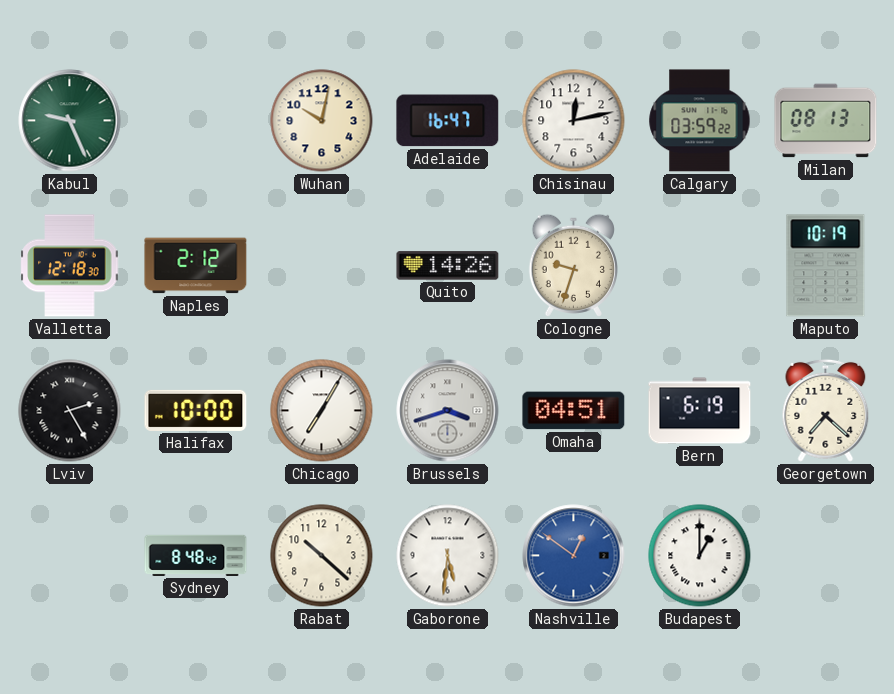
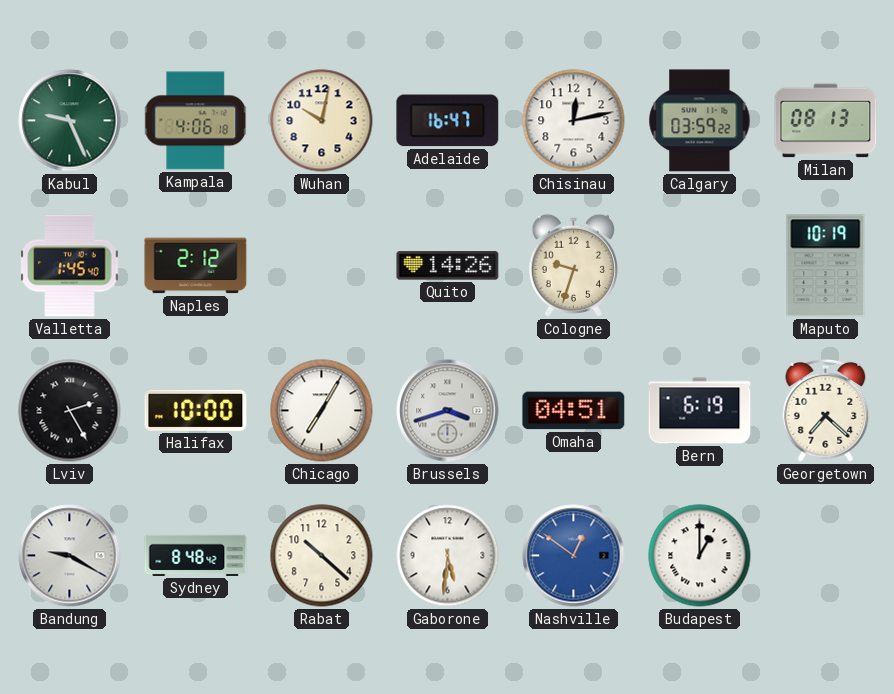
Kampala: none -> 4:06 (196, 121)
Valletta: 12:18 -> 1:45 (70, 266)
Bandung: none -> 9:20 (70, 556)
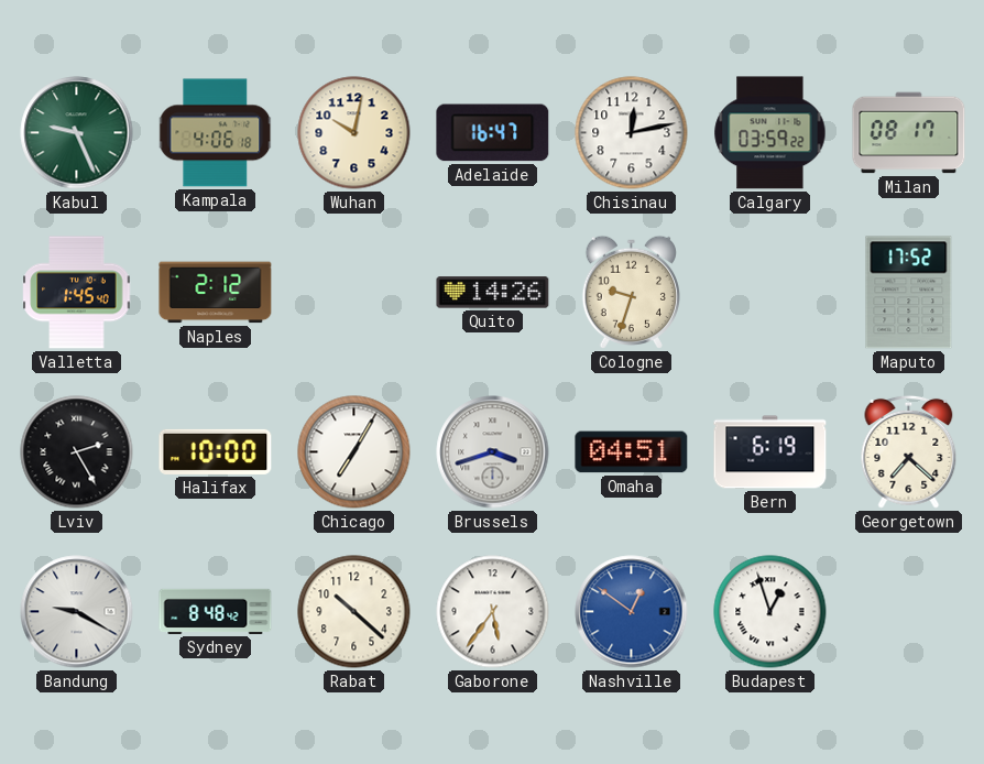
Milan: 08:13 -> 08:17 (909, 133)
Maputo: 10:19 -> 17:52 (909, 293)
Gaborone: 5:31 -> 5:36 (493, 612)
Budapest: 1:00 -> 12:57 (770, 612)
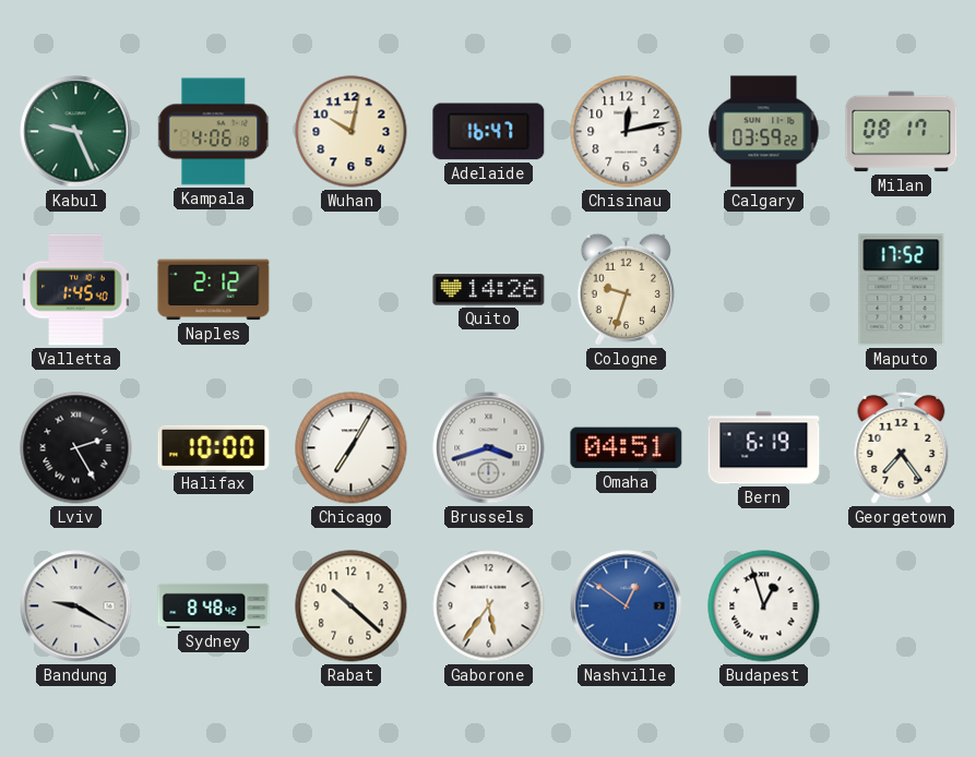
Georgetown: 7:22 -> 7:24 (902, 447)
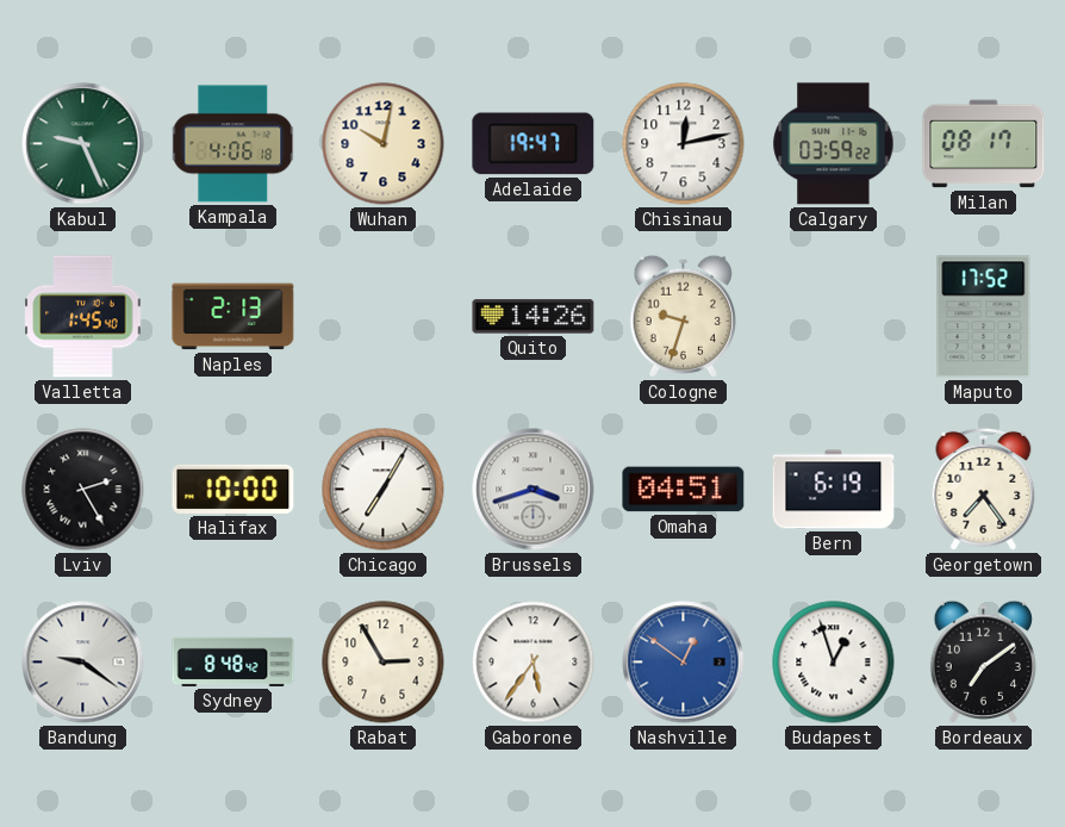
Adelaide: 16:47 -> 19:47 (534, 144)
Naples: 2:12 -> 2:13 (233, 317)
Bandung: 9:20 -> 9:21 (83, 663)
Rabat: 10:22 -> 2:55 (384, 663)
Bordeaux: none -> 7:09 (983, 661)
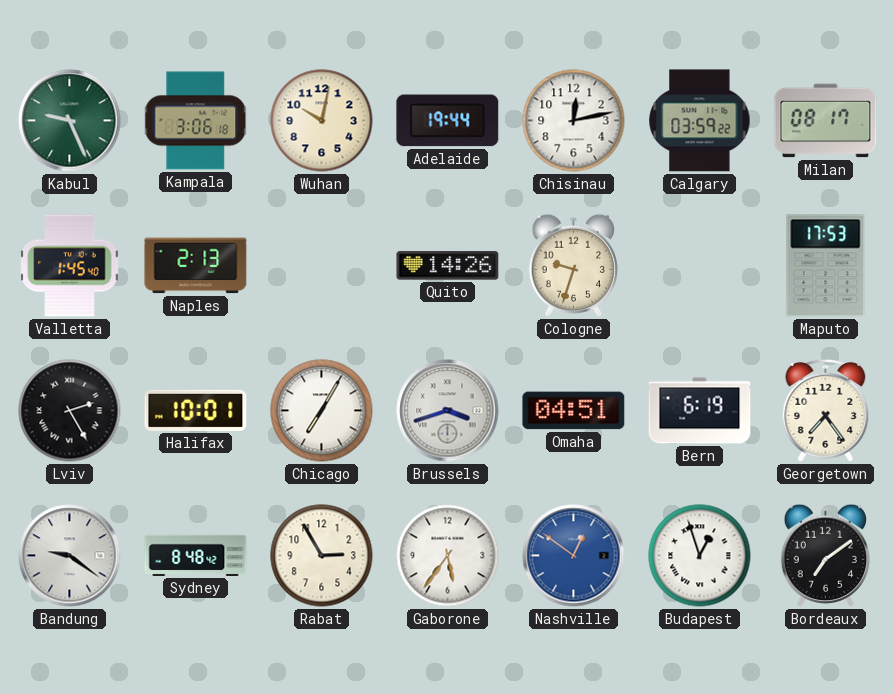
Kampala: 4:06 -> 3:06 (196, 121)
Adelaide: 19:47 -> 19:44 (448, 121)
Maputo: 17:52 -> 17:53 (826, 266)
Halifax: 10:00 -> 10:01 (196, 410)
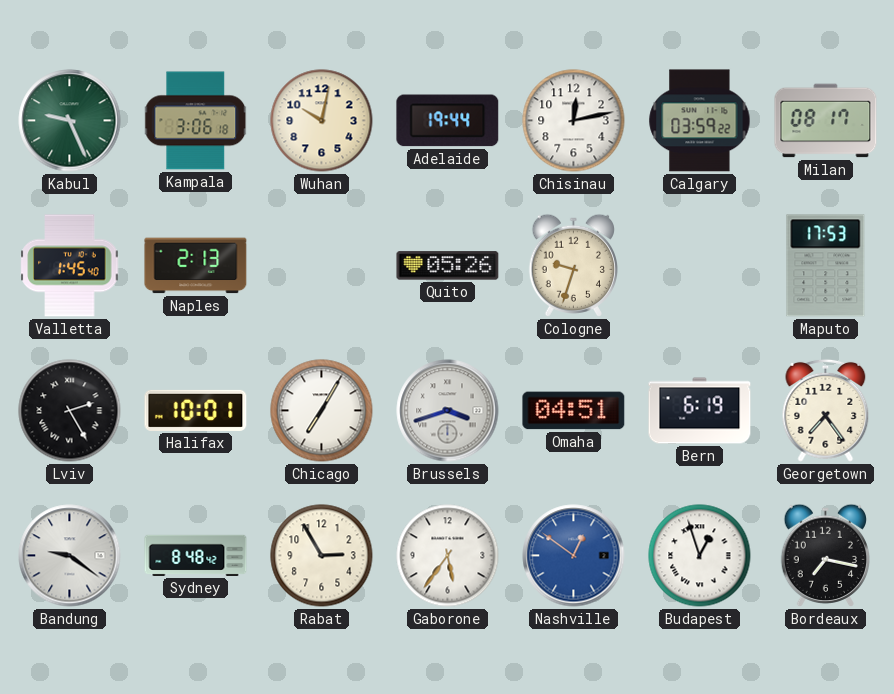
Quito: 14:26 -> 05:26 (448, 266)
Bordeaux: 7:09 -> 7:17 (825, 555)
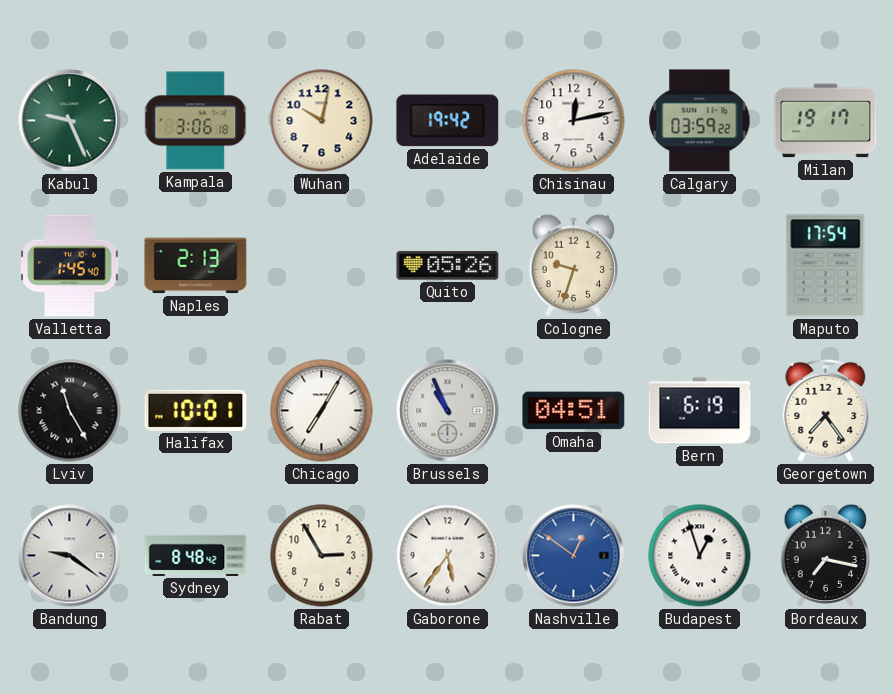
Adelaide: 19:44 -> 19:42 (448, 121)
Milan: 08:17 -> 19:17 (826, 121)
Maputo: 17:53 -> 17:54 (826, 266)
Lviv: 2:25 -> 11:25 (70, 411)
Brussels: 3:42 -> 10:56 (448, 411)
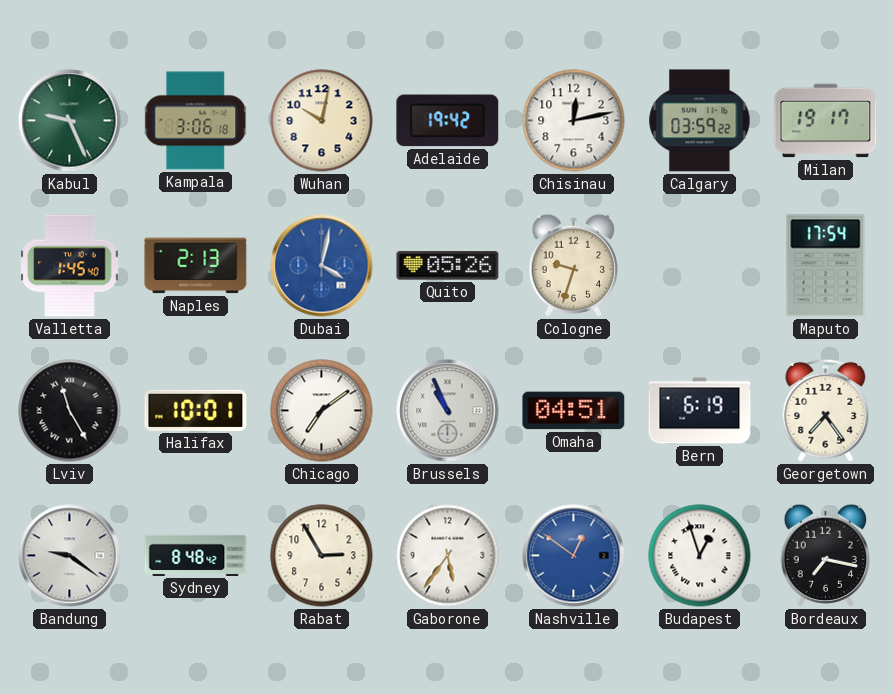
Dubai: none -> 4:02 (322, 266)
Chicago: 7:05 -> 7:09 (322, 411)
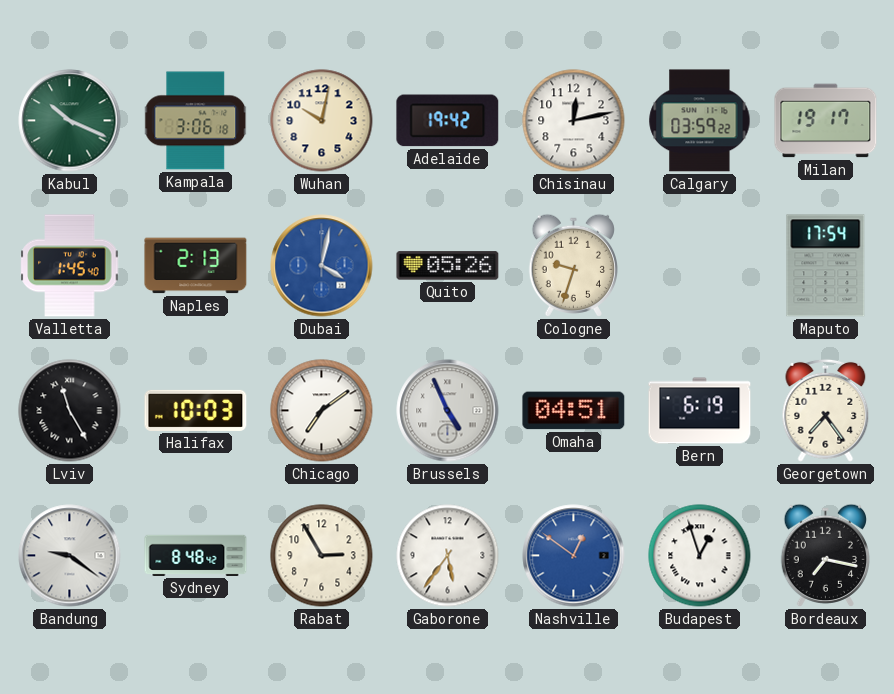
Kabul: 9:26 -> 10:19 (70, 121)
Halifax: 10:01 -> 10:03 (196, 410)
Brussels: 10:56 -> 4:56 (448, 411)
